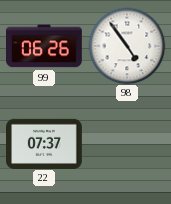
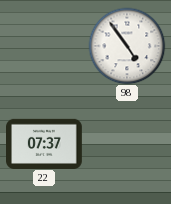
99: 06:26 -> none (45, 46)
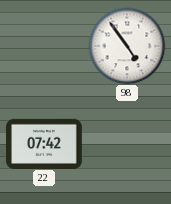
22: 07:37 -> 07:42 (45, 143)
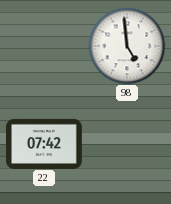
98: 4:54 -> 4:59 (127, 46)
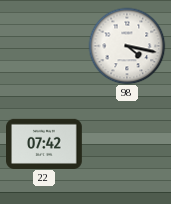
98: 4:59 -> 4:17 (127, 46)
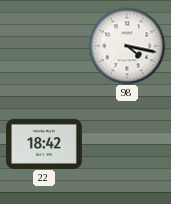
22: 07:42 -> 18:42 (45, 143)
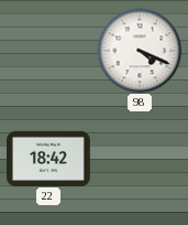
98: 4:17 -> 4:19 (140, 51)
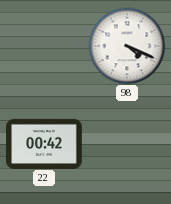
22: 18:42 -> 00:42 (45, 143)
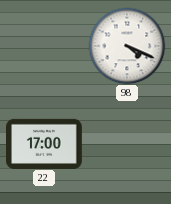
22: 00:42 -> 17:00 (45, 143)
